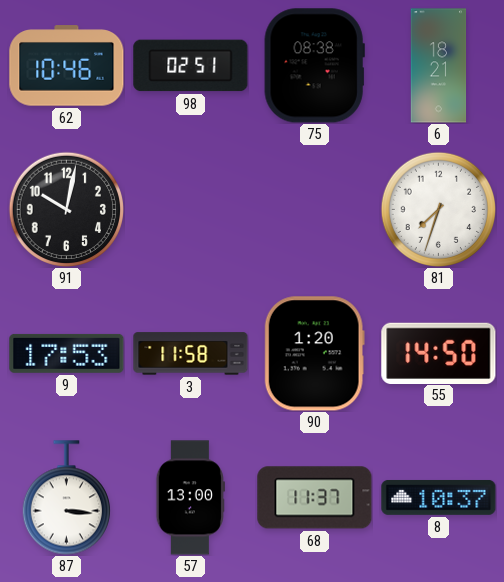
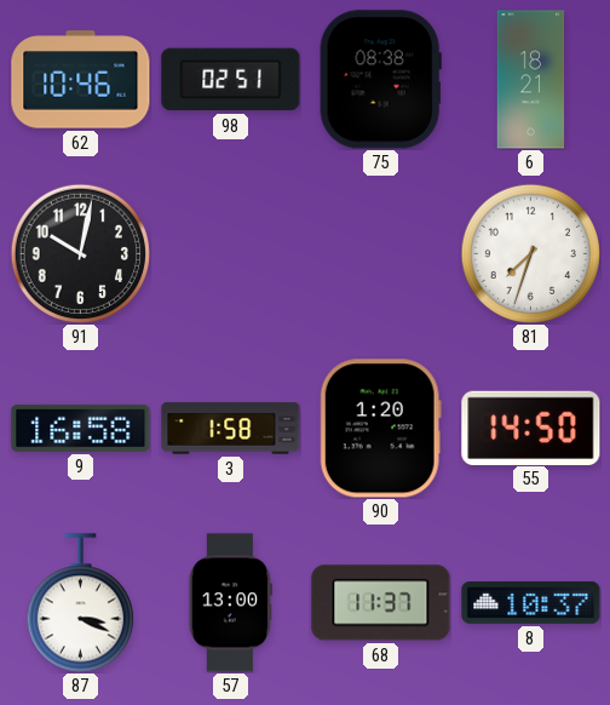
9: 17:53 -> 16:58 (81, 428)
3: 11:58 -> 1:58 (231, 429)
87: 3:16 -> 3:19 (80, 603)
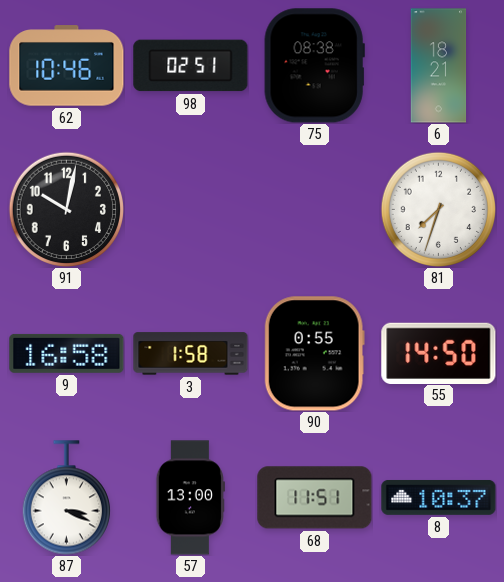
90: 1:20 -> 0:55 (314, 354)
68: 11:37 -> 11:51 (315, 498)
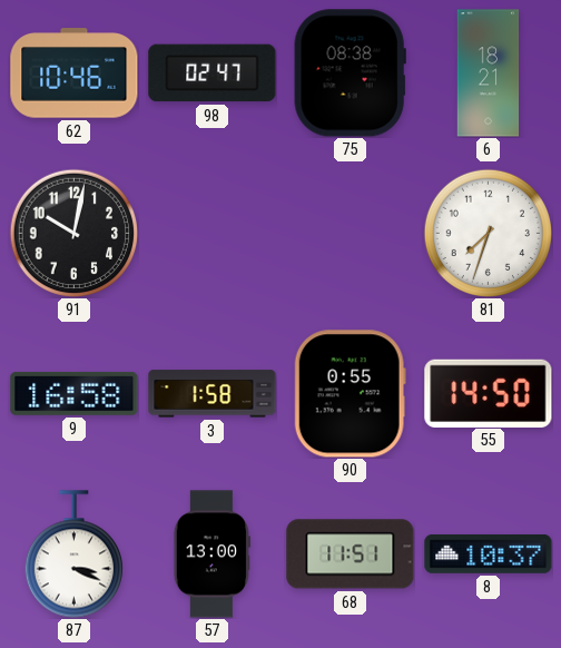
98: 02:51 -> 02:47 (213, 73)
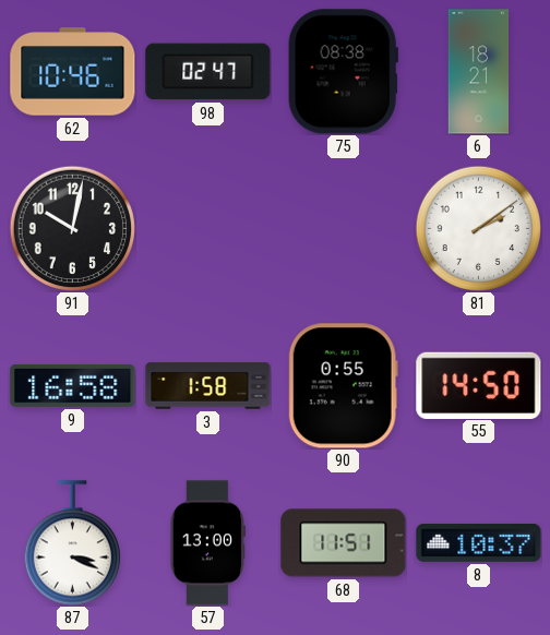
81: 7:33 -> 2:09 (478, 228)
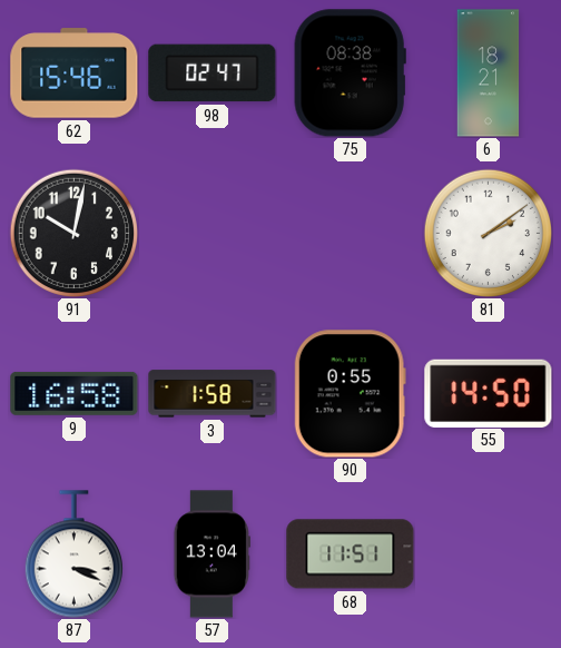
62: 10:46 -> 15:46 (75, 73)
57: 13:00 -> 13:04 (211, 554)
8: 10:37 -> none (479, 542)
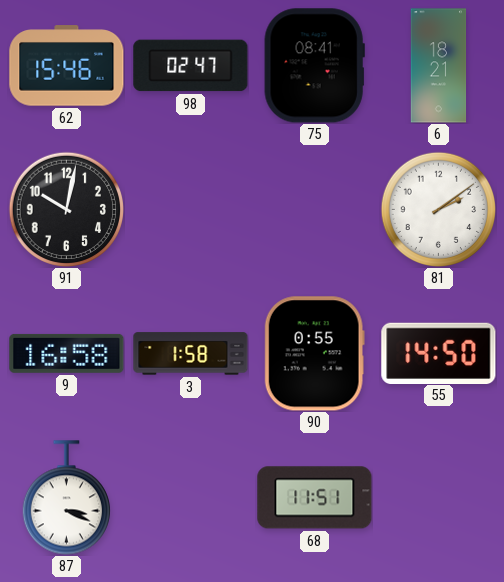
75: 08:38 -> 08:41 (314, 66)
57: 13:04 -> none (211, 554)
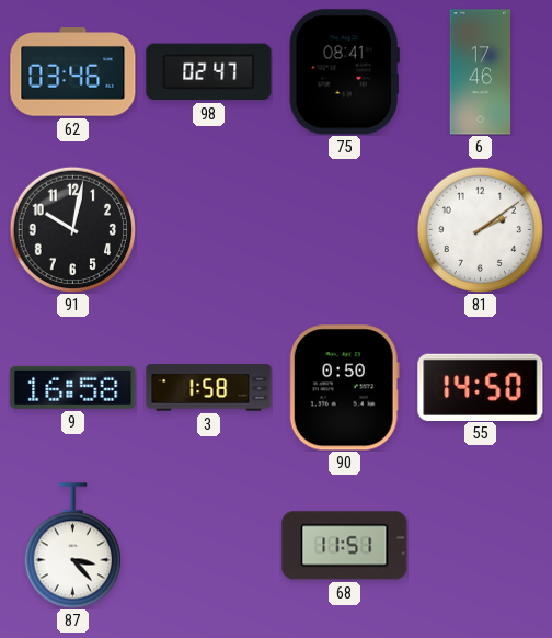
62: 15:46 -> 03:46 (73, 72)
6: 18:21 -> 17:46 (481, 72)
90: 0:55 -> 0:50 (344, 388)
87: 3:19 -> 3:23 (72, 546)
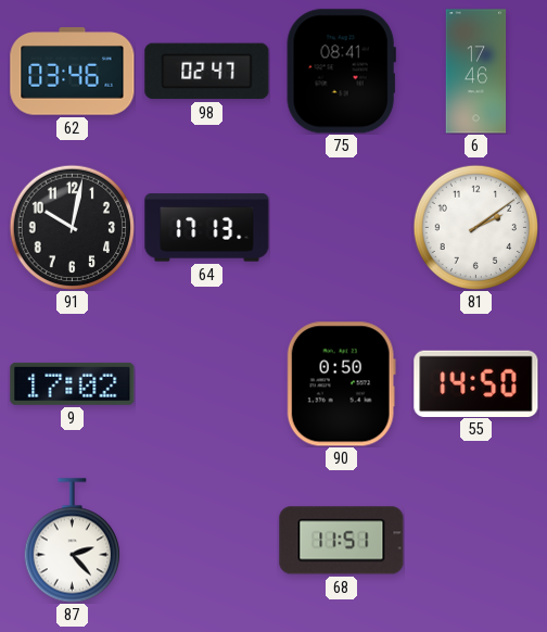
64: none -> 17:13 (207, 228)
9: 16:58 -> 17:02 (73, 383)
3: 1:58 -> none (209, 388)
87: 3:23 -> 2:23 (72, 541)
